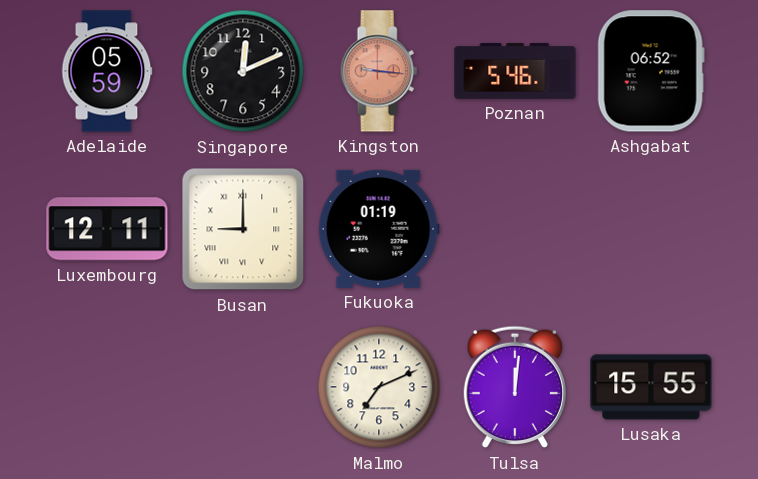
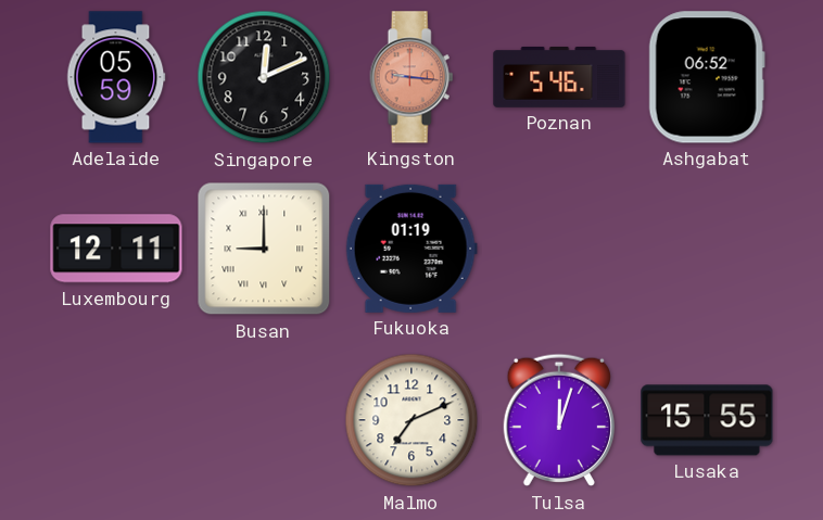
Tulsa: 12:01 -> 12:03 (558, 420)
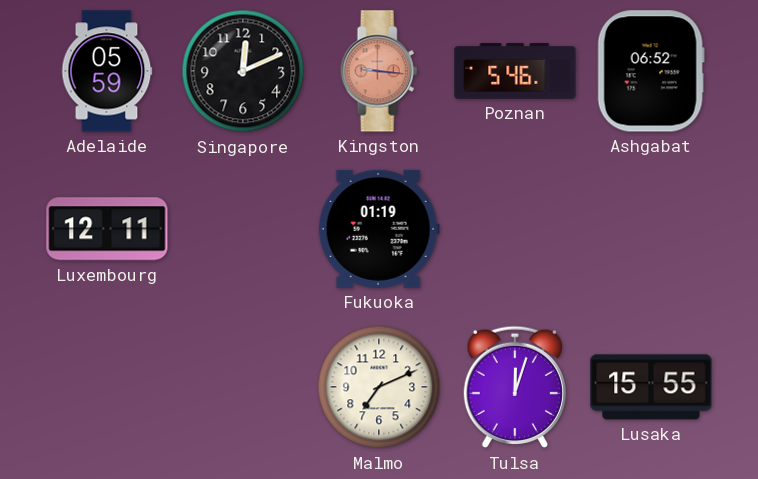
Busan: 9:00 -> none (264, 249)
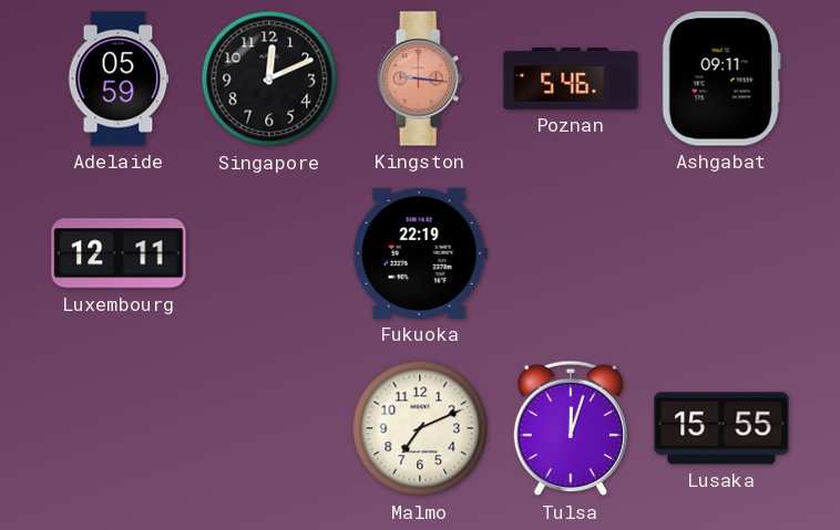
Ashgabat: 06:52 -> 09:11 (721, 79)
Fukuoka: 01:19 -> 22:19 (420, 253)
